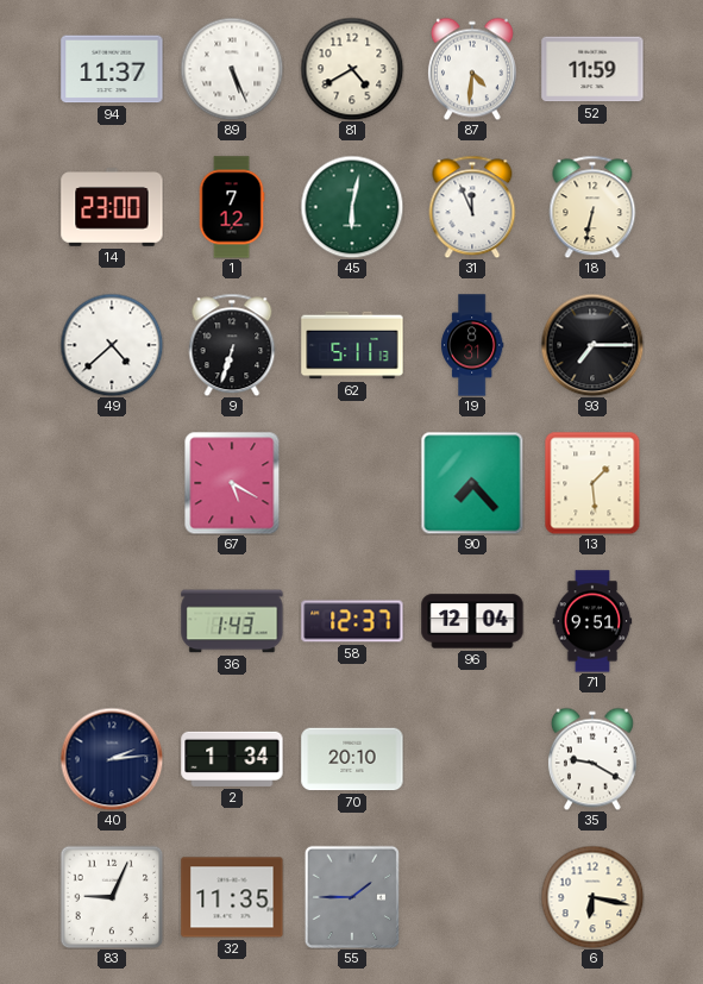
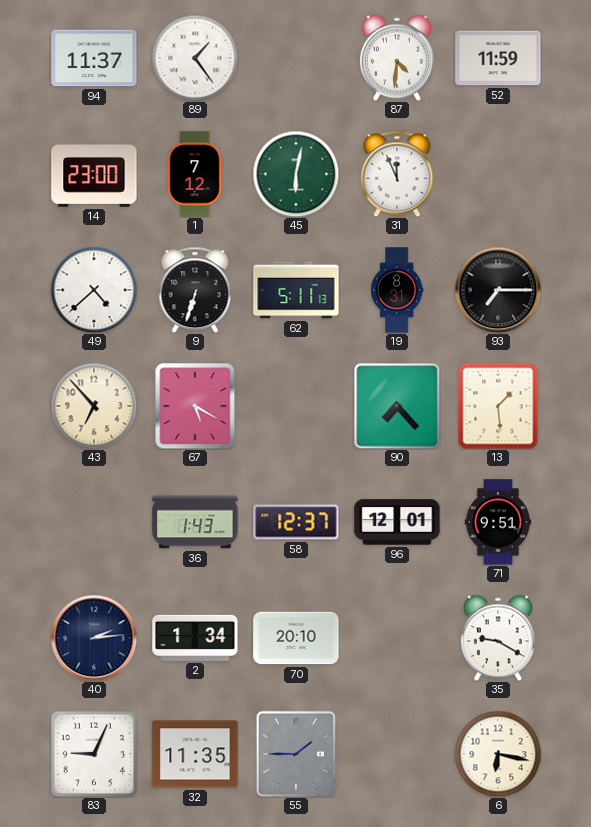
89: 5:26 -> 1:24 (195, 58)
81: 4:40 -> none (352, 69)
18: 6:32 -> none (592, 207)
43: none -> 6:53 (94, 406)
96: 12:04 -> 12:01 (397, 522)
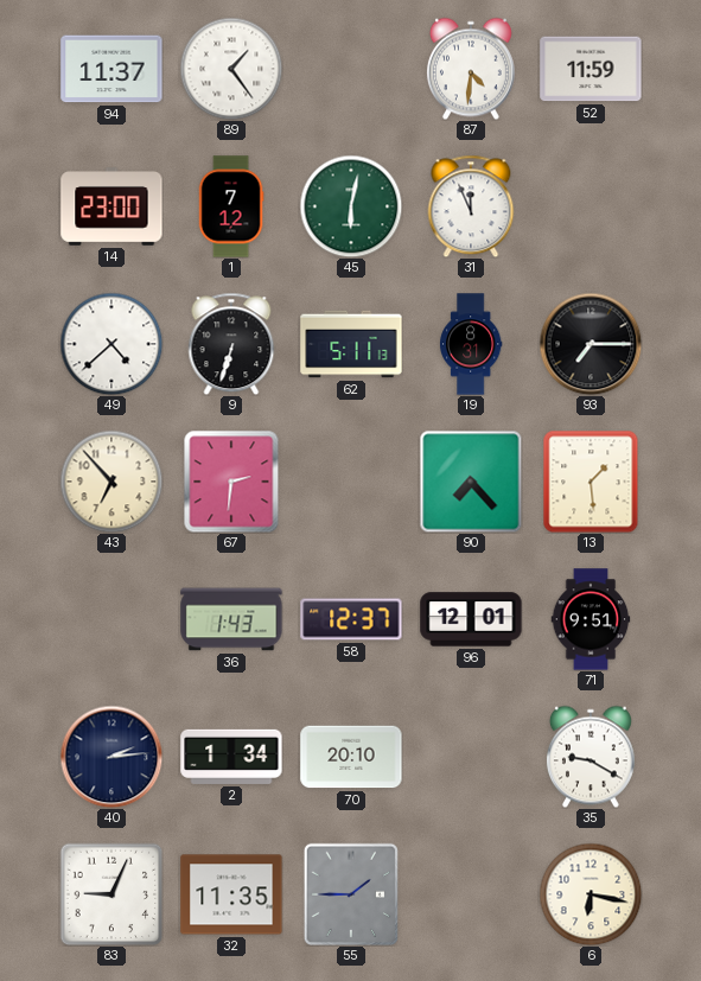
67: 5:20 -> 2:31 (231, 482)
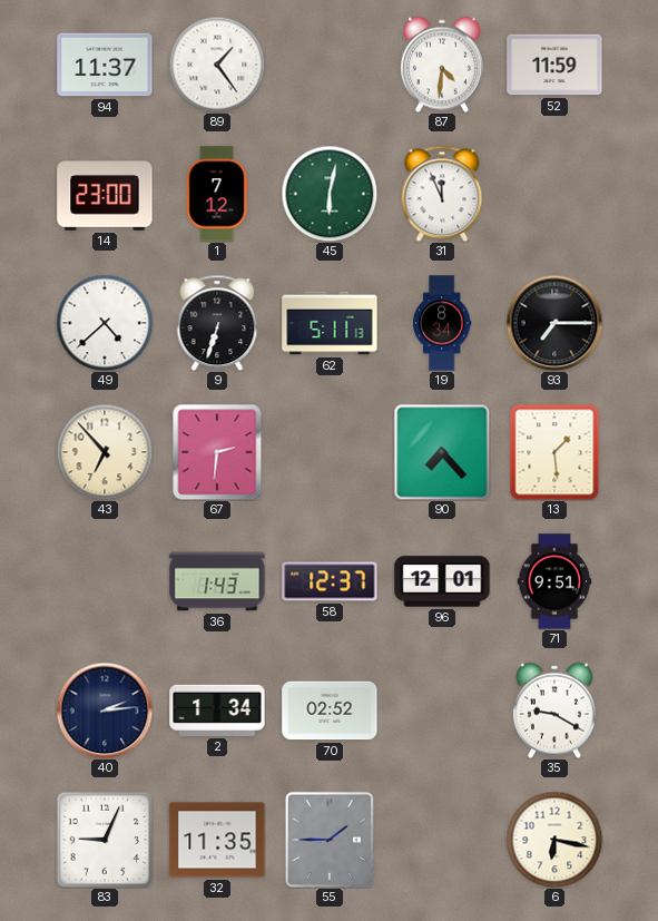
19: 8:31 -> 8:34 (442, 323)
70: 20:10 -> 02:52 (330, 711)
